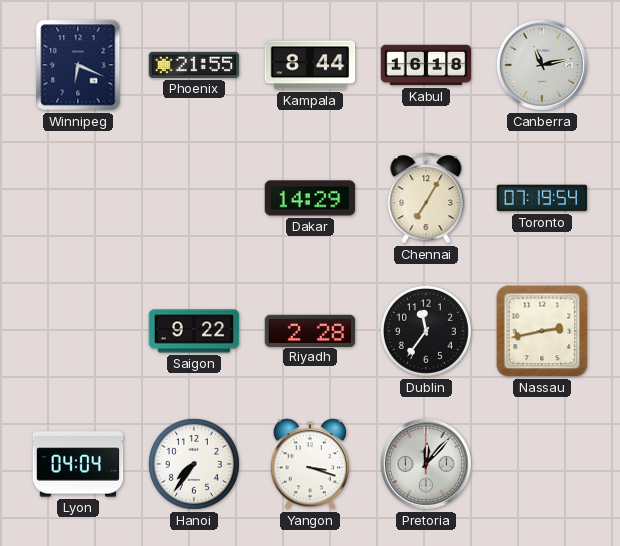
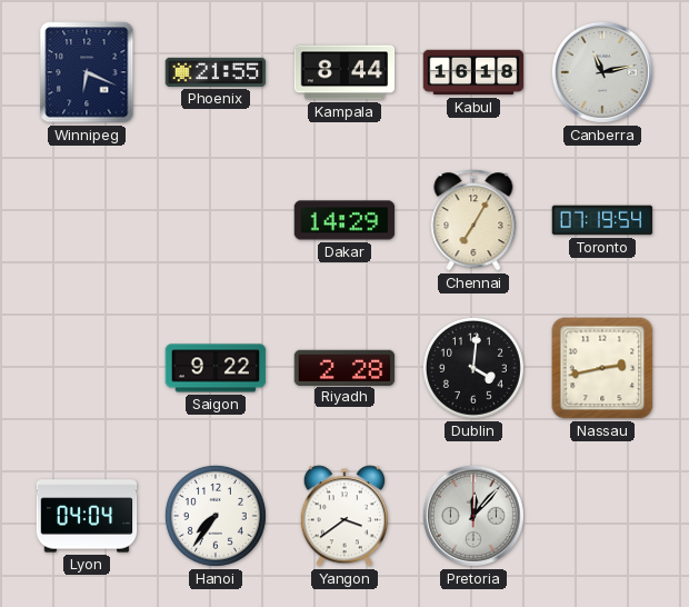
Dublin: 11:36 -> 4:01 (473, 368)
Yangon: 3:18 -> 3:39 (344, 516)
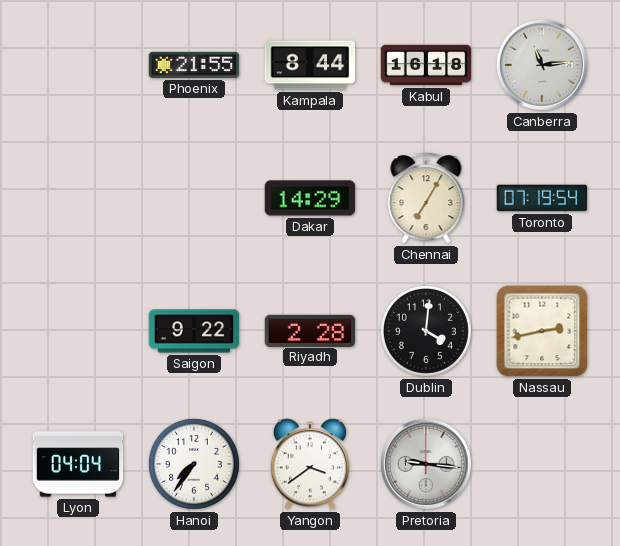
Winnipeg: 6:19 -> none (87, 72)
Canberra: 11:13 -> 11:14 (542, 65)
Pretoria: 12:07 -> 9:16 (426, 464)
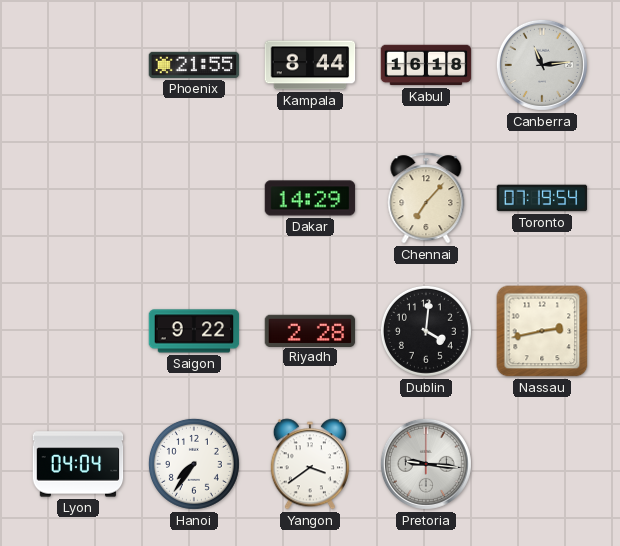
Chennai: 7:05 -> 7:07 (426, 198)
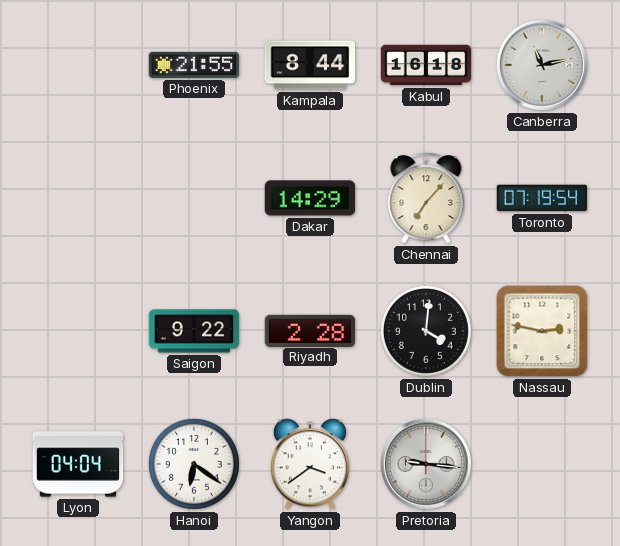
Canberra: 11:14 -> 11:13 (542, 65)
Nassau: 2:43 -> 2:47 (542, 331)
Hanoi: 7:36 -> 6:21 (194, 464)
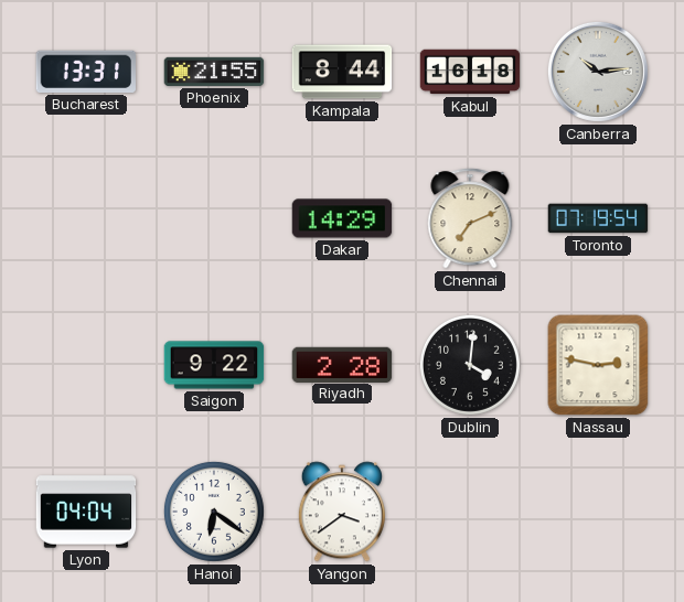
Bucharest: none -> 13:31 (85, 72)
Canberra: 11:13 -> 10:14 (598, 72)
Chennai: 7:07 -> 7:11 (470, 218)
Pretoria: 9:16 -> none (426, 464)
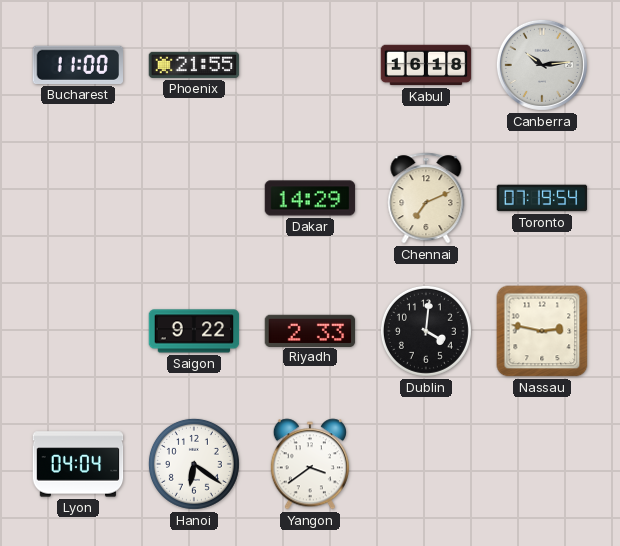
Bucharest: 13:31 -> 11:00 (77, 65)
Kampala: 8:44 -> none (342, 72)
Riyadh: 2:28 -> 2:33 (310, 330)
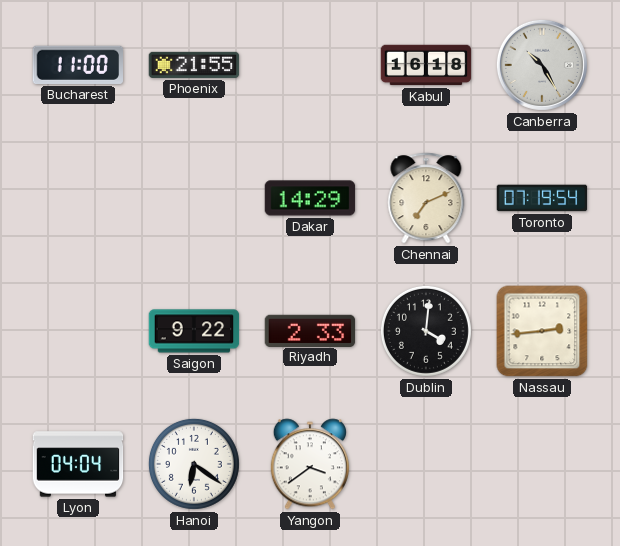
Canberra: 10:14 -> 10:25 (542, 65)
Nassau: 2:47 -> 2:44 (542, 331)
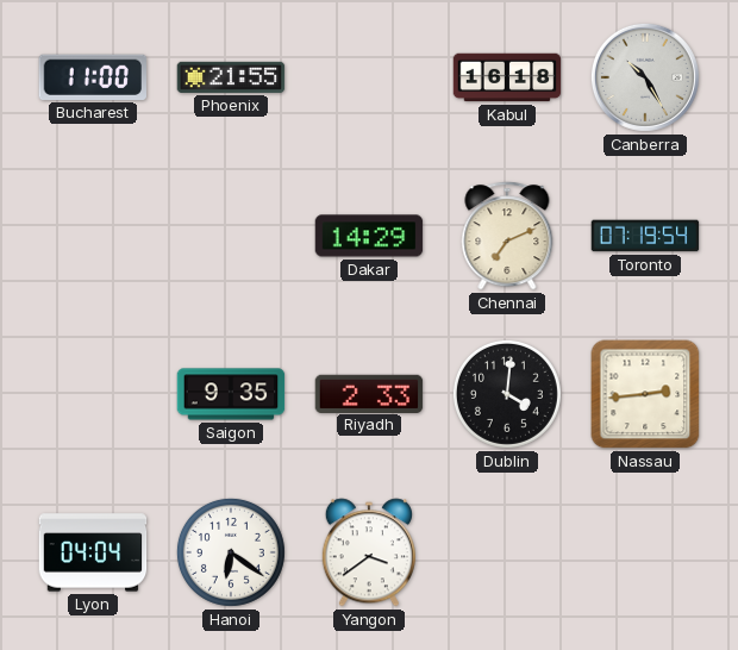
Saigon: 9:22 -> 9:35 (231, 394)
